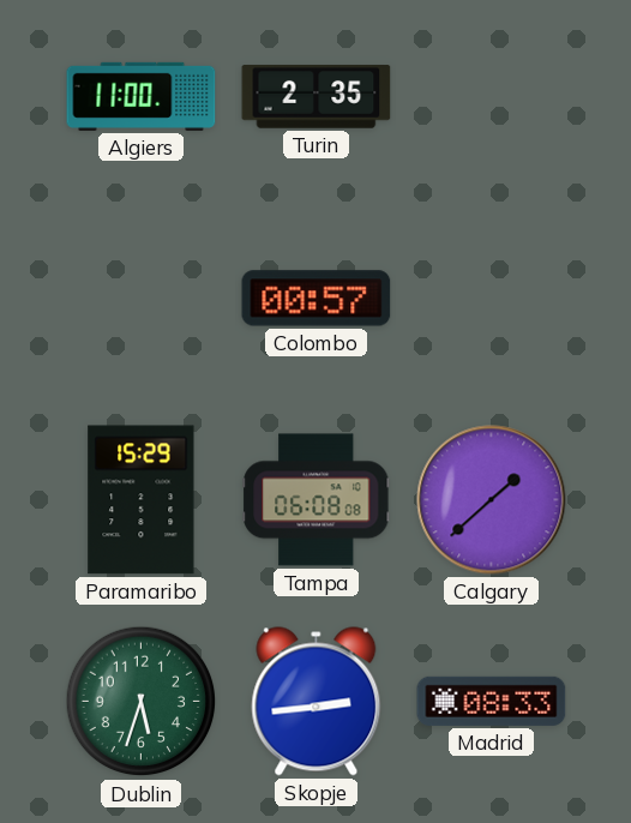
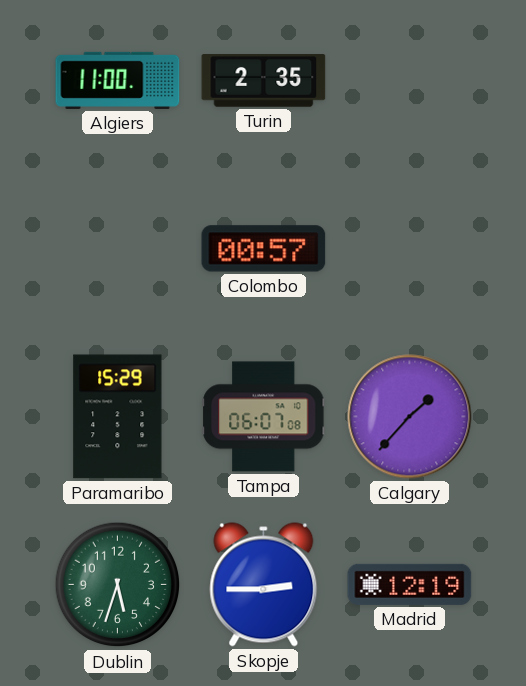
Tampa: 06:08 -> 06:07 (264, 417)
Calgary: 1:38 -> 1:37 (410, 417)
Skopje: 2:44 -> 2:45 (264, 585)
Madrid: 08:33 -> 12:19 (410, 584)
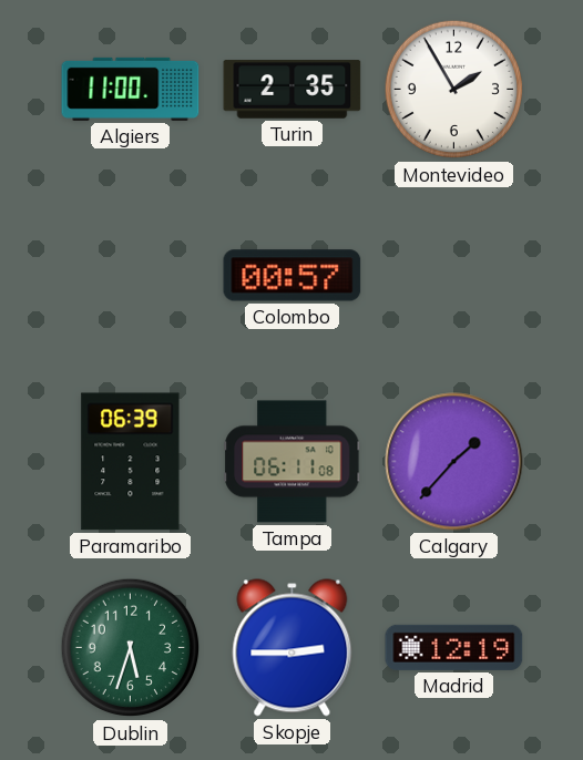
Montevideo: none -> 1:55 (454, 90)
Paramaribo: 15:29 -> 06:39 (131, 462)
Tampa: 06:07 -> 06:11 (293, 462)
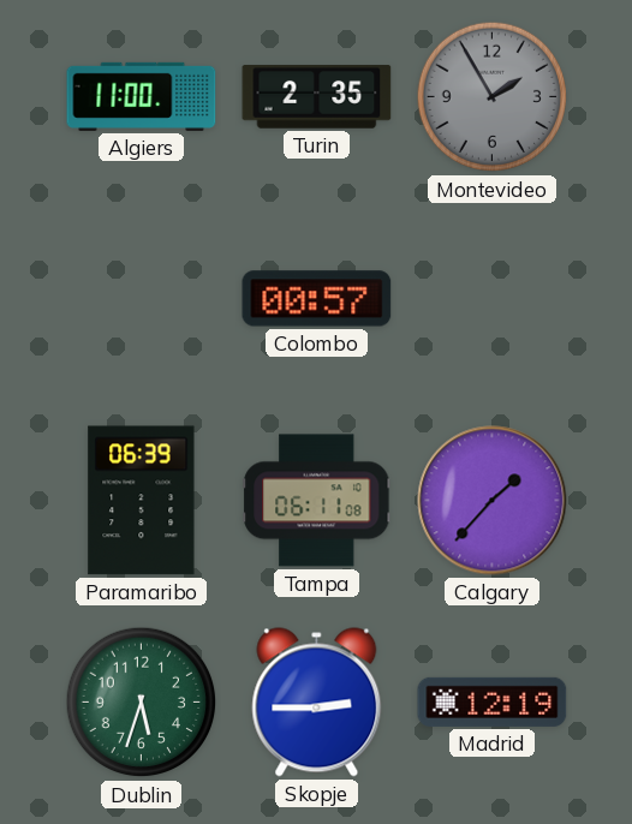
Montevideo dial: white -> grey (493, 97)
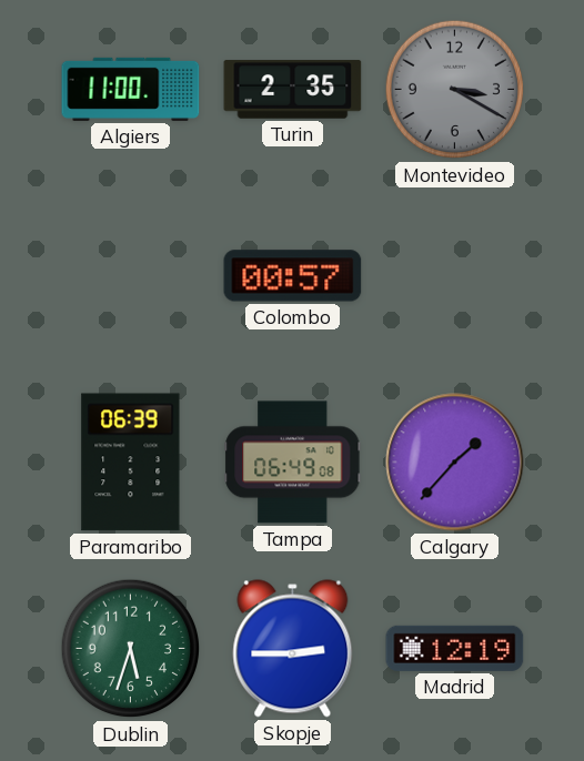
Montevideo: 1:55 -> 3:20 (455, 90)
Tampa: 06:11 -> 06:49 (293, 463)
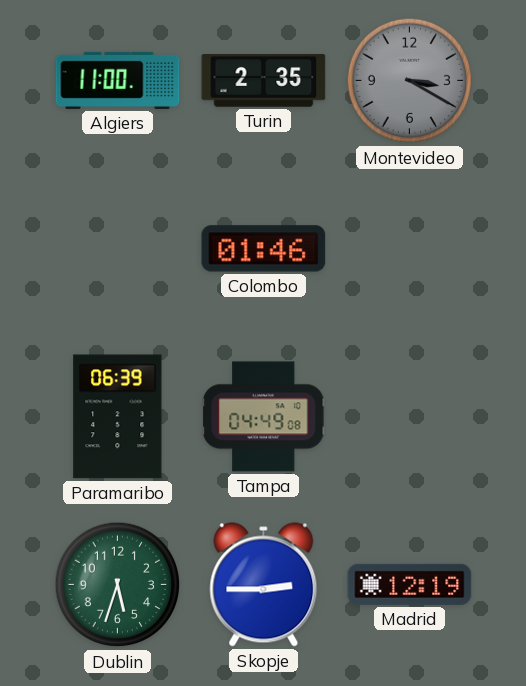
Colombo: 00:57 -> 01:46 (264, 249)
Tampa: 06:49 -> 04:49 (264, 417)
Calgary: 1:37 -> none (455, 463)
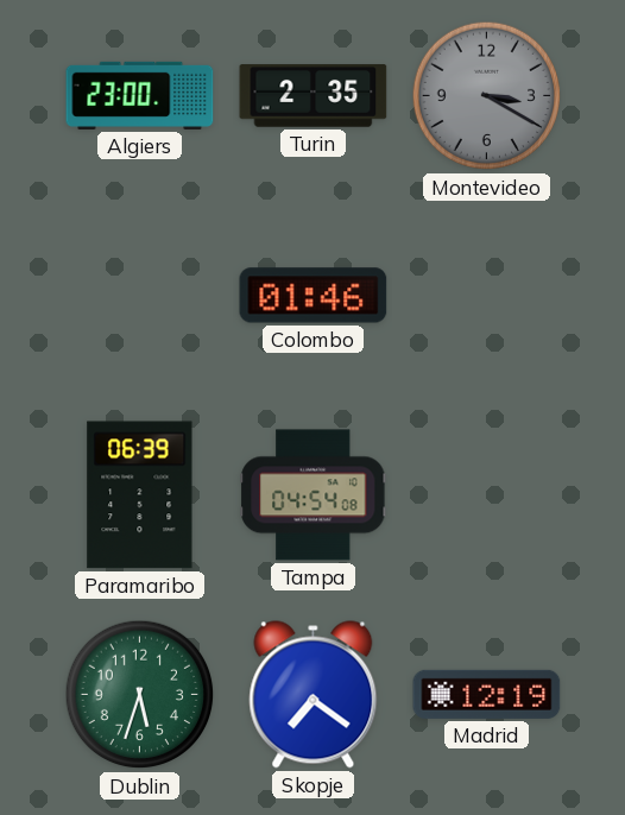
Algiers: 11:00 -> 23:00 (140, 95)
Tampa: 04:49 -> 04:54 (314, 495)
Skopje: 2:45 -> 7:21 (314, 695)
